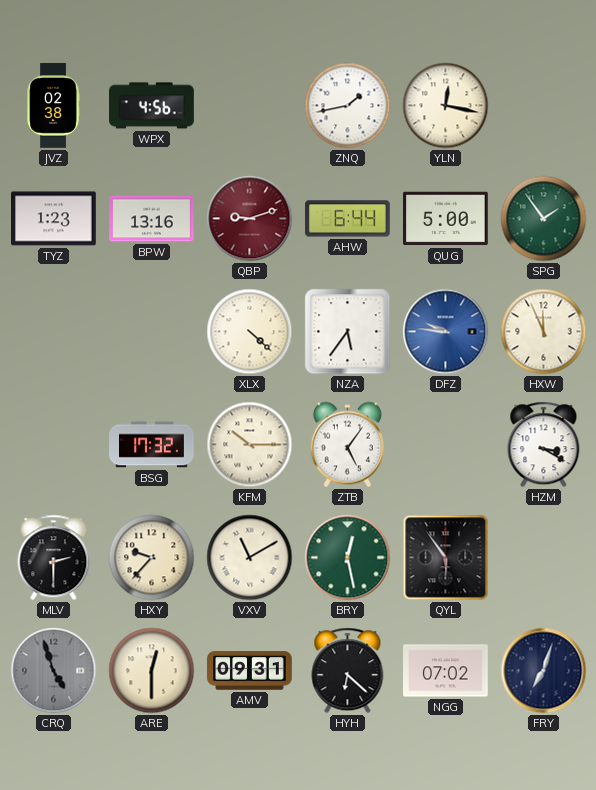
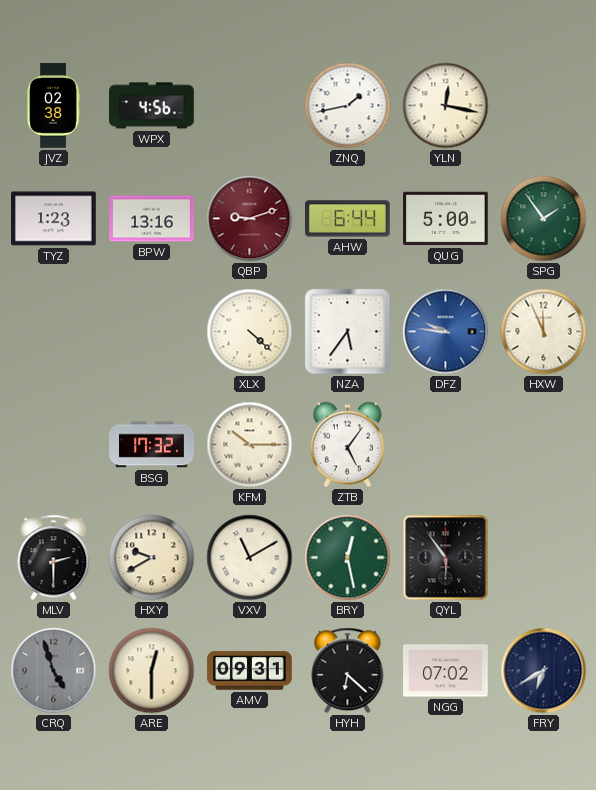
HZM: 3:20 -> none (544, 445)
HXY: 9:37 -> 9:40 (152, 558)
FRY: 7:03 -> 6:40 (544, 671)
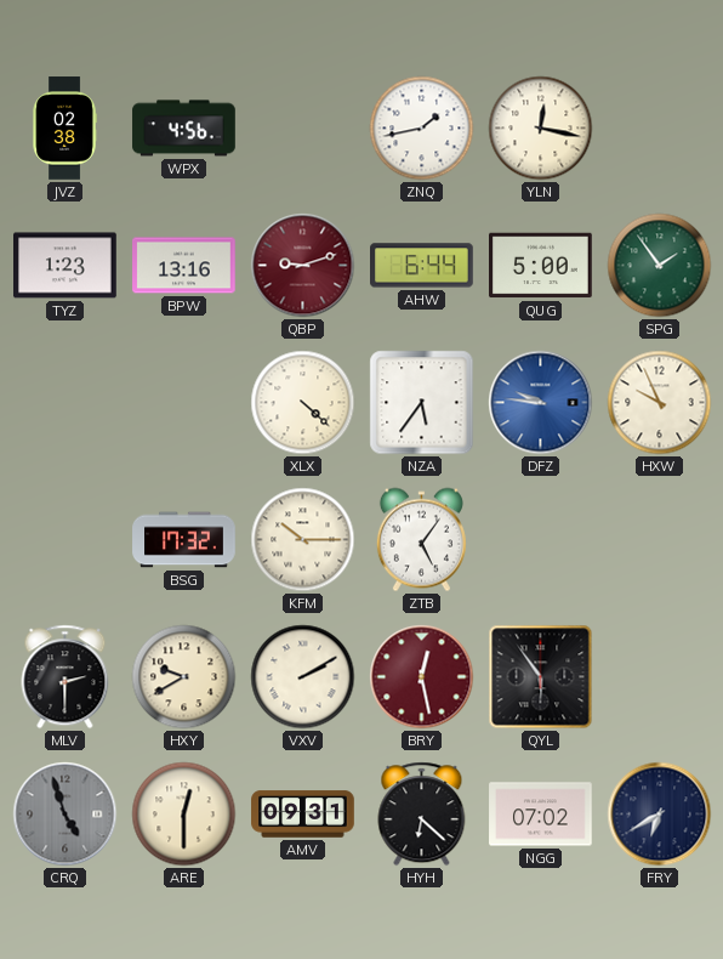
HXW: 11:56 -> 9:56 (660, 403)
VXV: 11:10 -> 2:10 (303, 677)
BRY dial: green -> burgundy (422, 677)
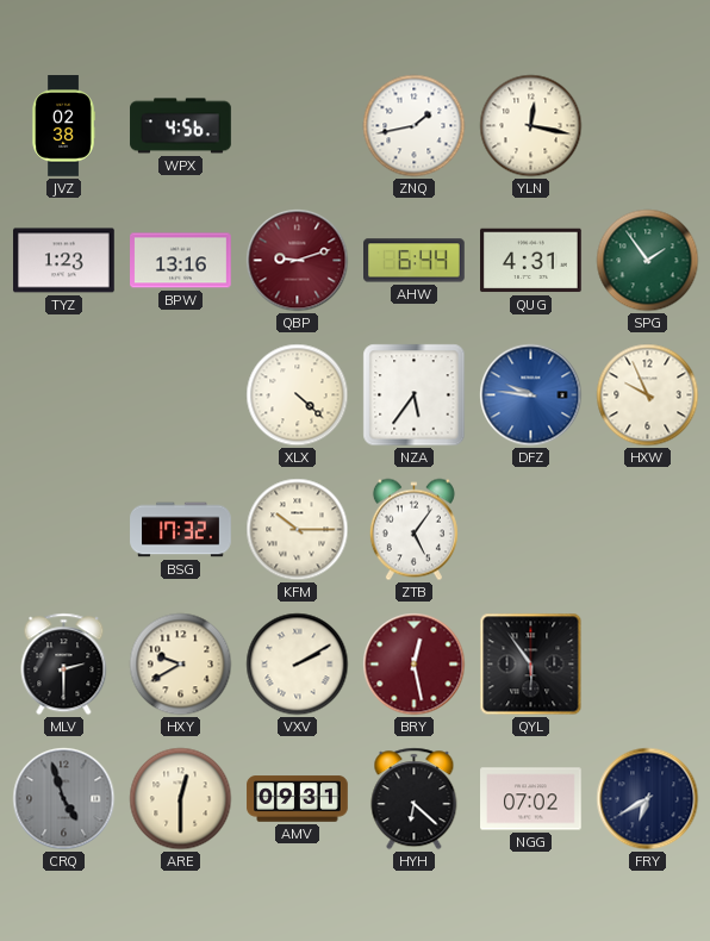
QUG: 5:00 -> 4:31 (531, 261)
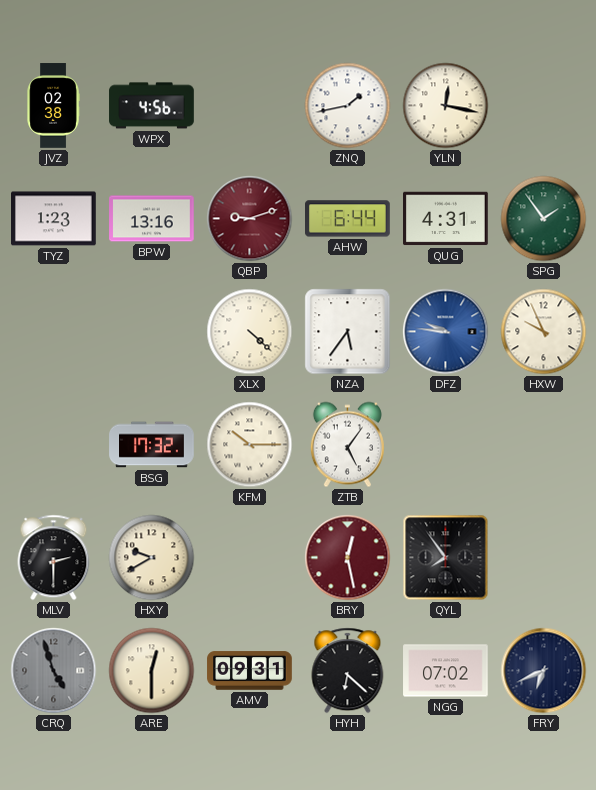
VXV: 2:10 -> none (298, 665)
QYL: 5:54 -> 7:54 (446, 558)
FRY: 6:40 -> 6:41 (544, 671)
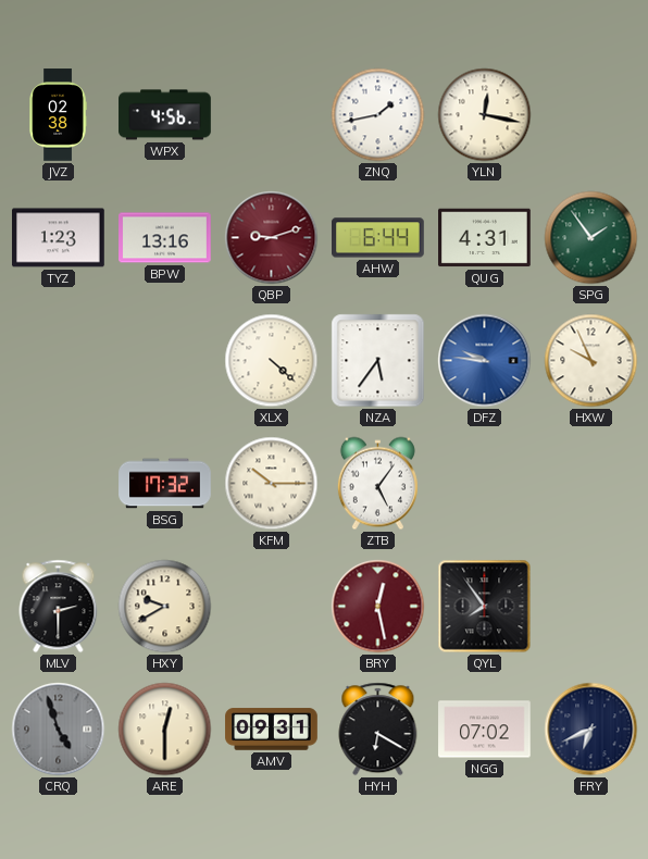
HYH: 6:22 -> 6:20 (378, 730)
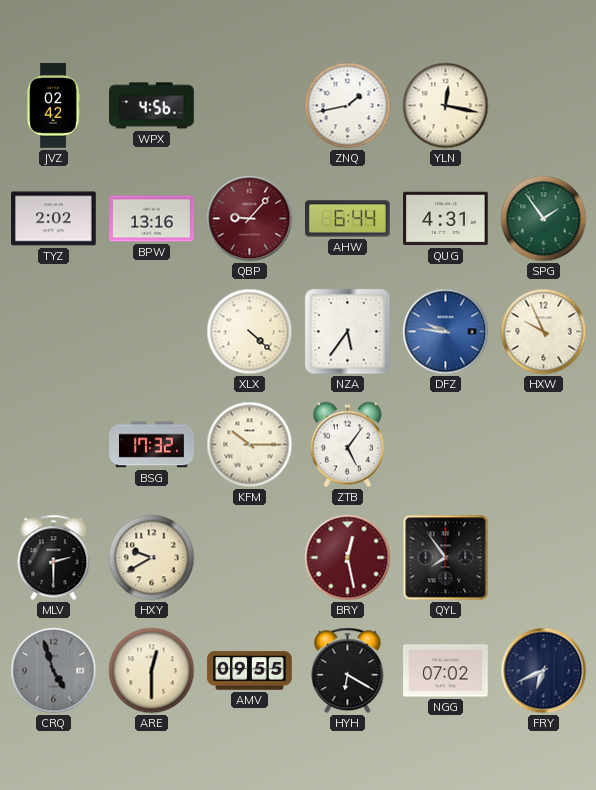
JVZ: 02:38 -> 02:42 (53, 106)
TYZ: 1:23 -> 2:02 (54, 219)
QBP: 9:12 -> 9:07 (250, 219)
AMV: 09:31 -> 09:55 (250, 671)
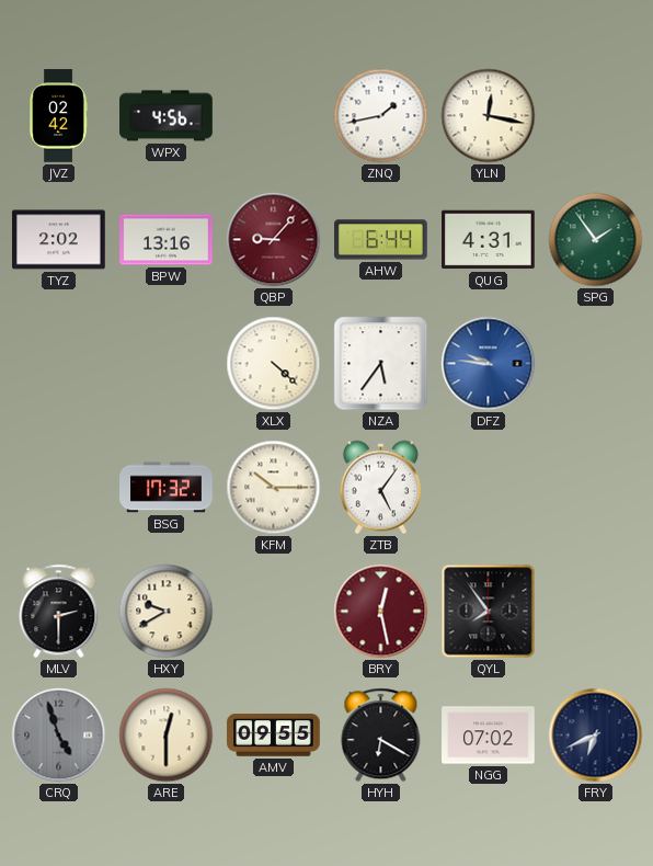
HXW: 9:56 -> none (544, 332)
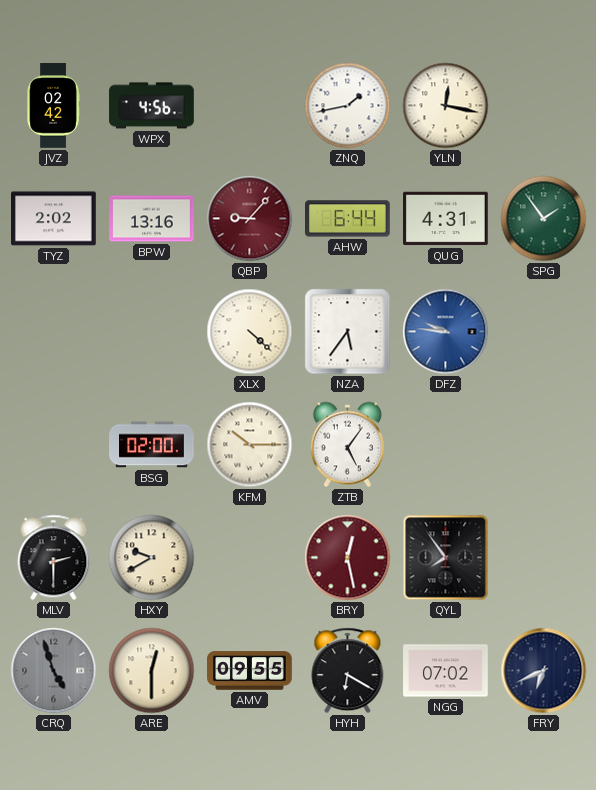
BSG: 17:32 -> 02:00 (152, 445)
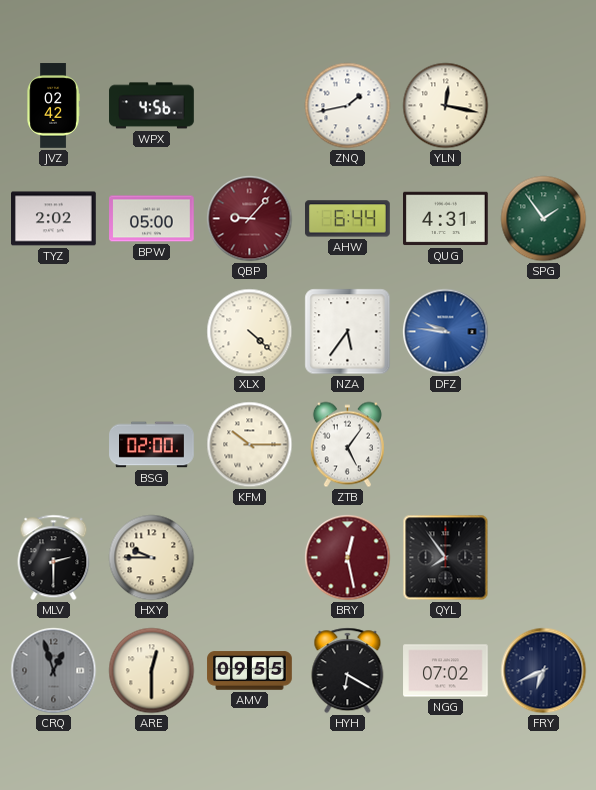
BPW: 13:16 -> 05:00 (152, 219)
HXY: 9:40 -> 9:45 (152, 558)
CRQ: 4:57 -> 12:57 (54, 671)
